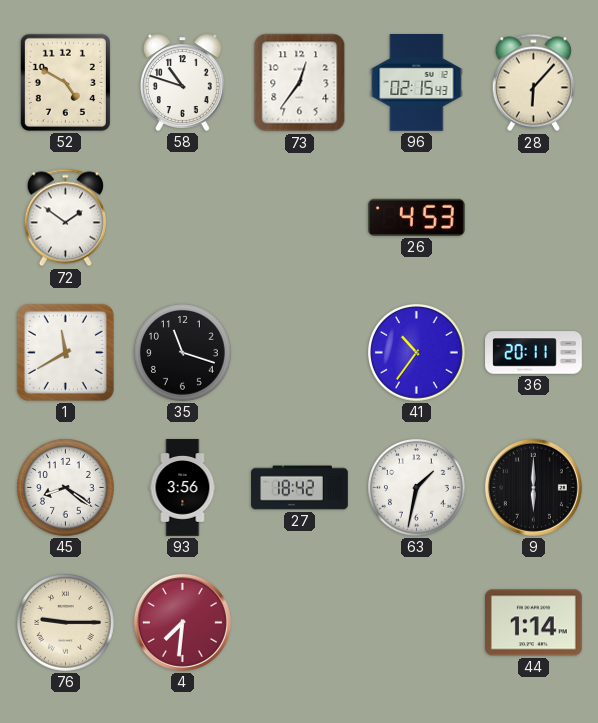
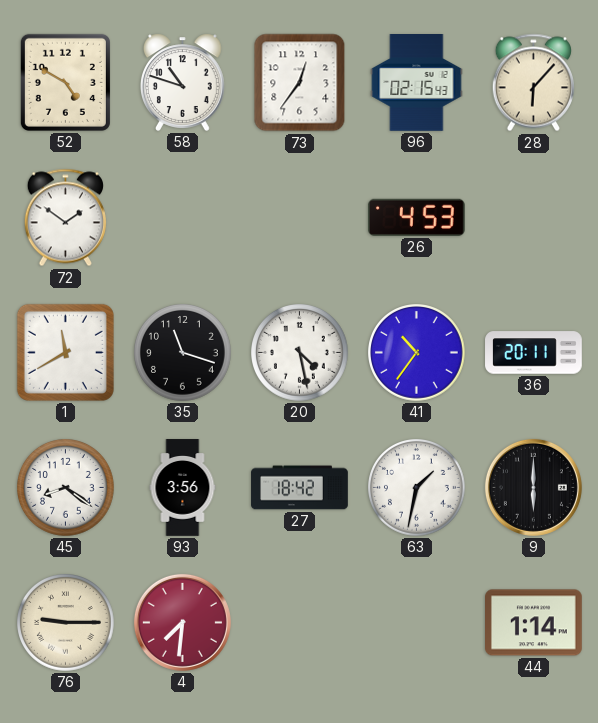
20: none -> 4:28 (300, 353)
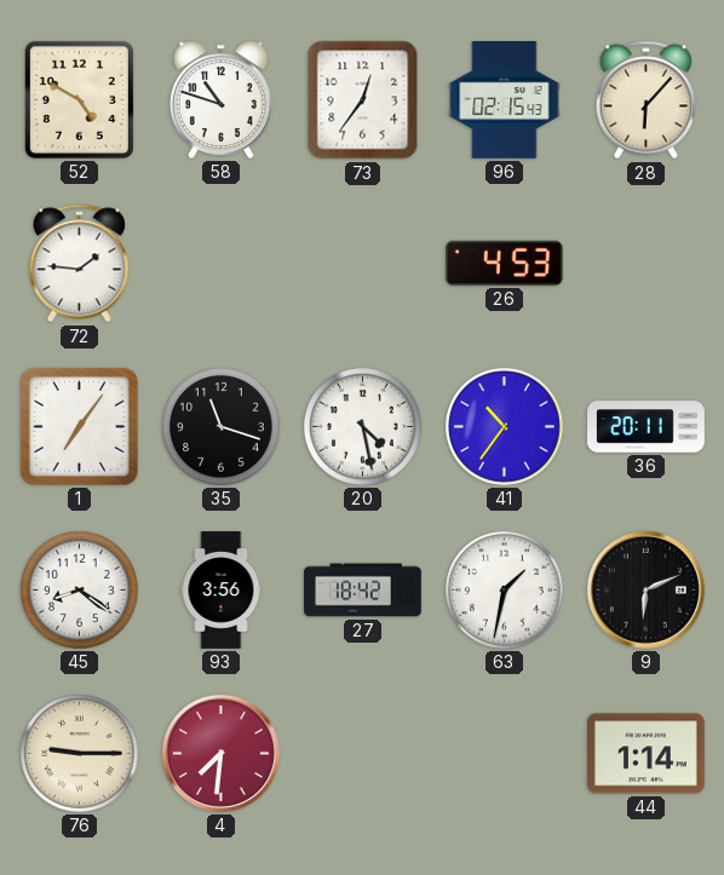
72: 1:51 -> 1:46 (79, 264)
1: 11:40 -> 7:06 (79, 426)
9: 6:00 -> 6:11 (645, 589)
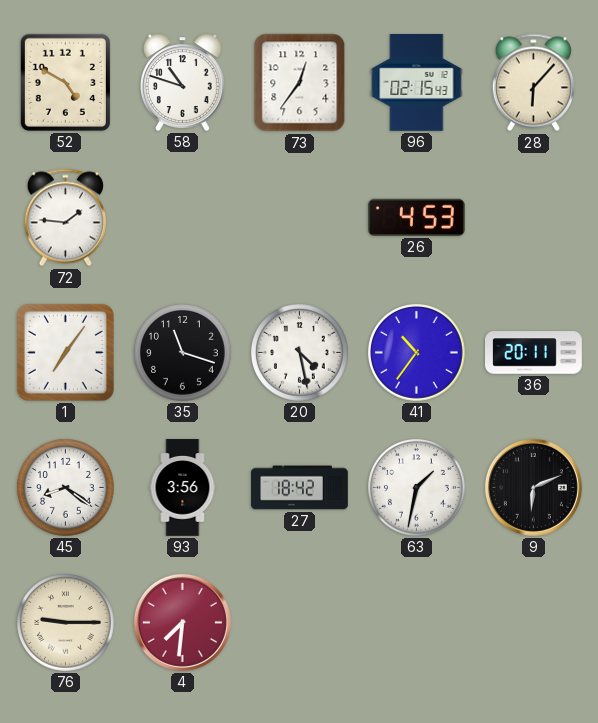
44: 1:14 -> none (647, 754)
